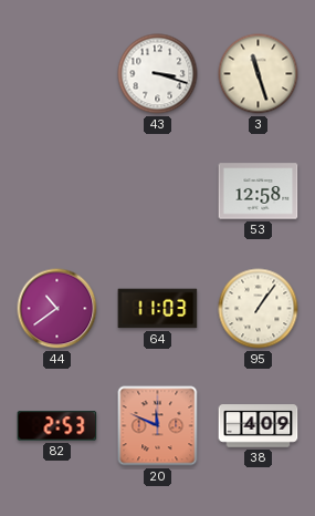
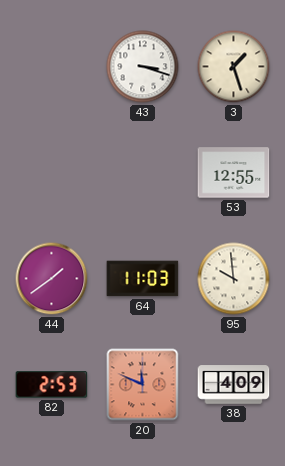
3: 11:27 -> 1:27 (234, 67)
53: 12:58 -> 12:55 (234, 173)
44: 10:39 -> 1:39 (52, 279)
95: 1:06 -> 9:59 (234, 279)
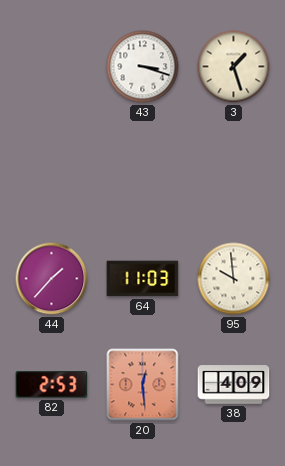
53: 12:55 -> none (234, 173)
44: 1:39 -> 1:37 (52, 279)
20: 11:49 -> 12:29 (143, 385)
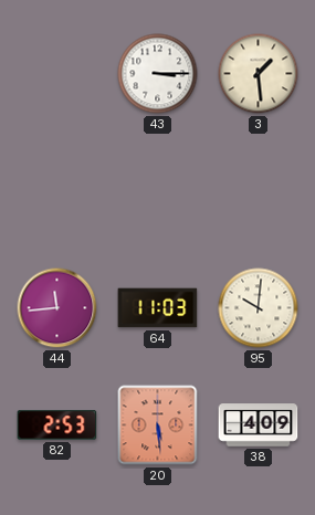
43: 3:18 -> 3:15 (158, 74)
3: 1:27 -> 1:29 (259, 74)
44: 1:37 -> 11:44 (57, 308)
95: 9:59 -> 10:01 (259, 308)
20: 12:29 -> 5:29 (158, 425)
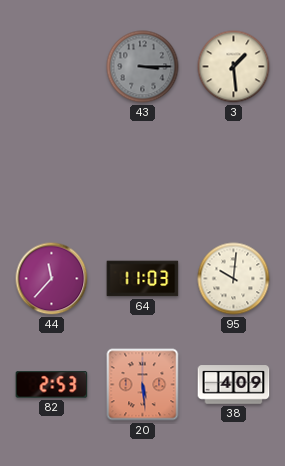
43 dial: white -> grey (143, 67)
44: 11:44 -> 11:37 (52, 279)
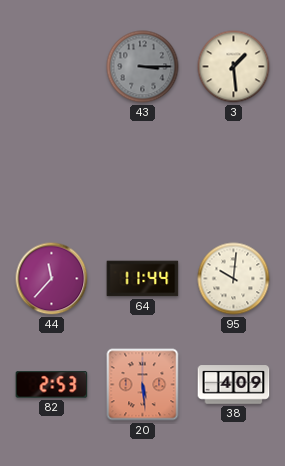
64: 11:03 -> 11:44 (143, 279)
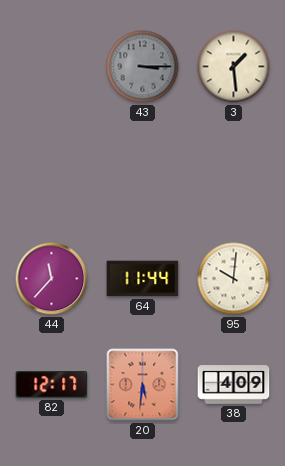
82: 2:53 -> 12:17 (52, 385)
20: 5:29 -> 5:31 (143, 385)
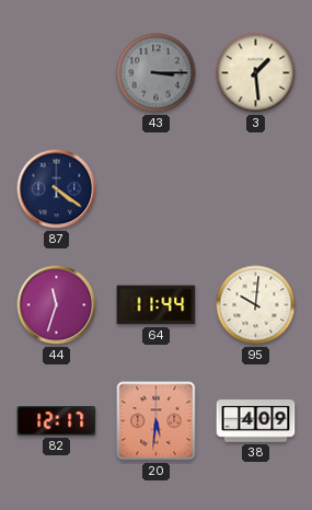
87: none -> 4:21 (57, 189)
44: 11:37 -> 11:33 (57, 305)
